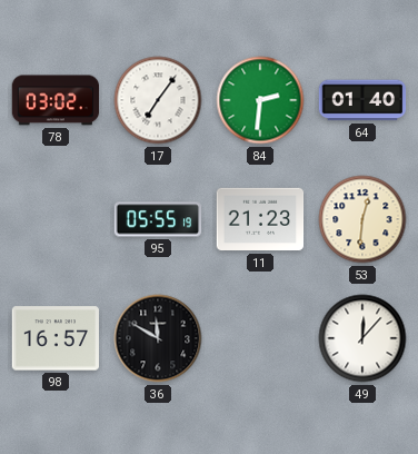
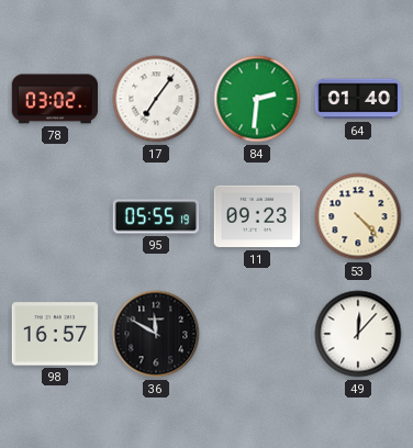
11: 21:23 -> 09:23 (257, 216)
53: 12:31 -> 4:23 (358, 216)
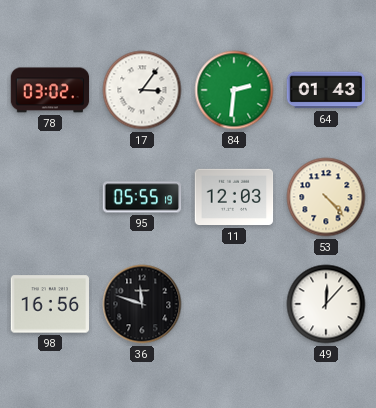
17: 7:06 -> 3:06 (142, 90)
64: 01:40 -> 01:43 (326, 90)
11: 09:23 -> 12:03 (234, 197)
98: 16:57 -> 16:56 (50, 304)
36: 11:50 -> 11:48 (142, 304)
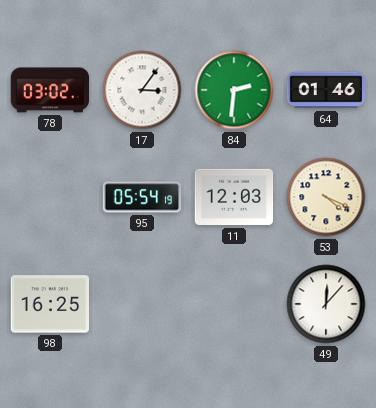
64: 01:43 -> 01:46 (326, 90)
95: 05:55 -> 05:54 (142, 197)
53: 4:23 -> 4:19 (326, 197)
98: 16:56 -> 16:25 (50, 304)
36: 11:48 -> none (142, 304)
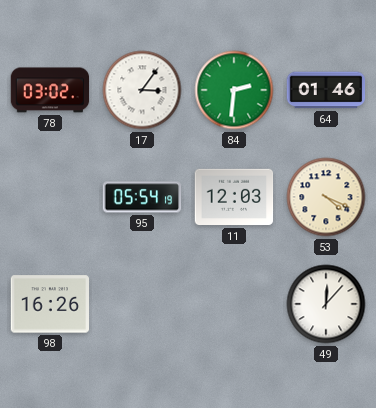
98: 16:25 -> 16:26 (50, 304)
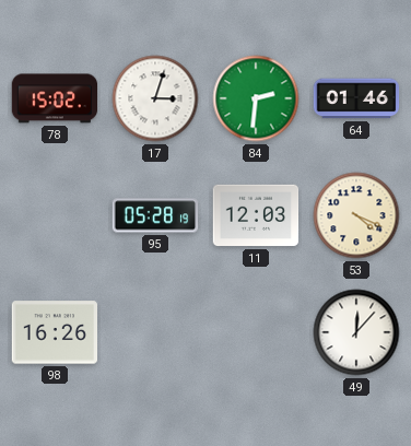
78: 03:02 -> 15:02 (55, 98)
17: 3:06 -> 3:03 (155, 98)
95: 05:54 -> 05:28 (155, 215)
